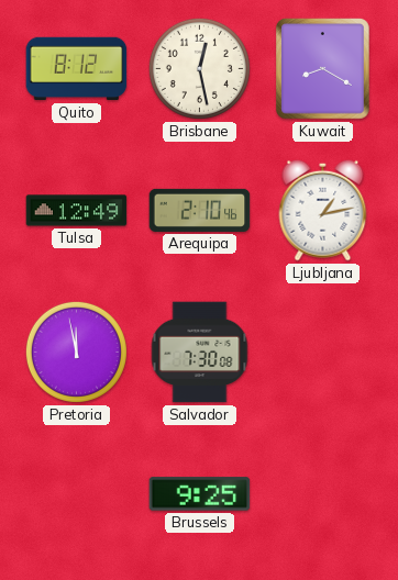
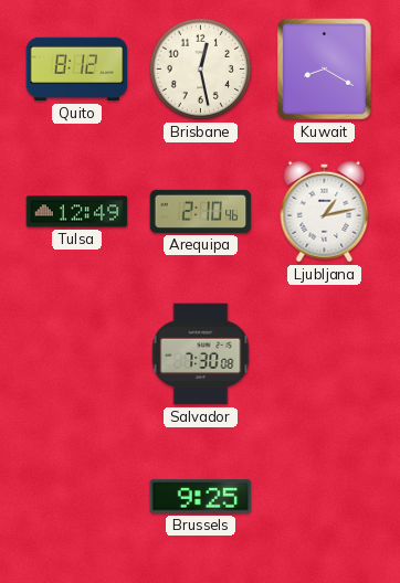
Pretoria: 11:58 -> none (76, 352)
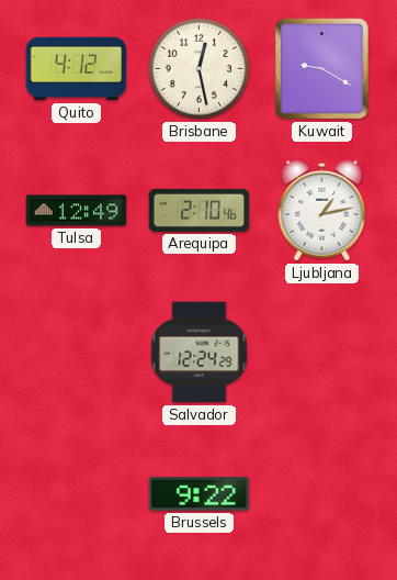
Quito: 8:12 -> 4:12 (77, 69)
Kuwait: 8:20 -> 9:20 (322, 69)
Salvador: 7:30 -> 12:24 (200, 353)
Brussels: 9:25 -> 9:22 (200, 494)
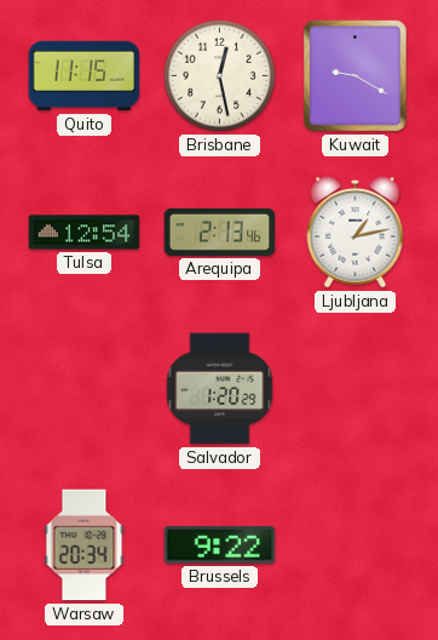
Quito: 4:12 -> 11:15 (85, 76)
Tulsa: 12:49 -> 12:54 (85, 233)
Arequipa: 2:10 -> 2:13 (220, 232)
Salvador: 12:24 -> 1:20 (220, 389)
Warsaw: none -> 20:34 (85, 545)
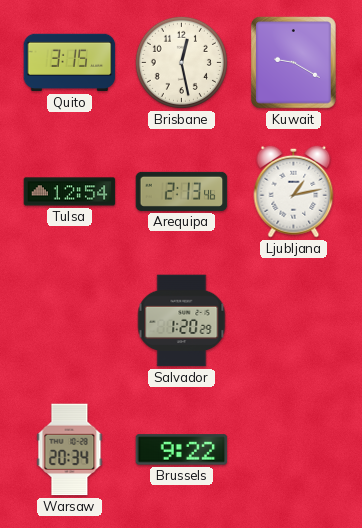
Quito: 11:15 -> 3:15 (70, 63)
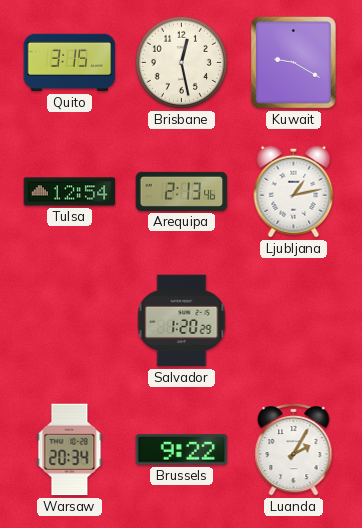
Luanda: none -> 2:05 (294, 449)
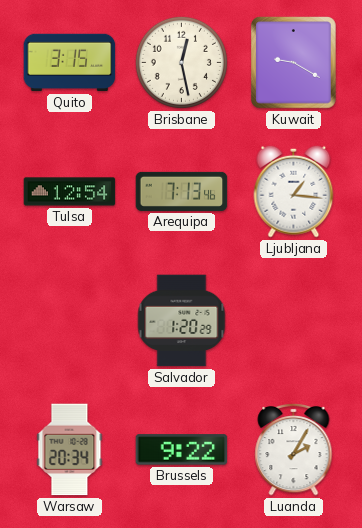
Arequipa: 2:13 -> 7:13 (182, 191)
Ljubljana: 1:13 -> 1:16 (294, 191)
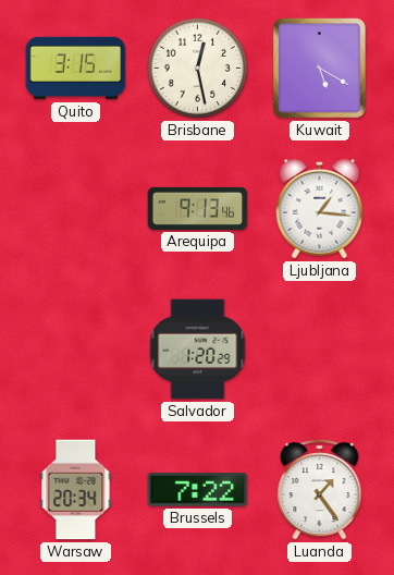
Kuwait: 9:20 -> 5:20 (320, 69)
Tulsa: 12:54 -> none (70, 192)
Arequipa: 7:13 -> 9:13 (198, 208)
Brussels: 9:22 -> 7:22 (198, 490)
Luanda: 2:05 -> 1:24 (320, 489)
